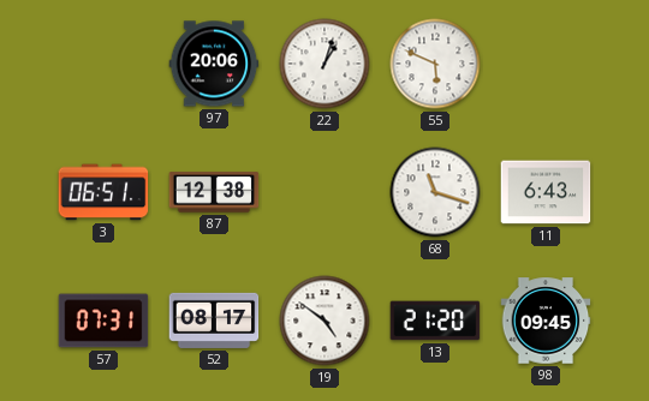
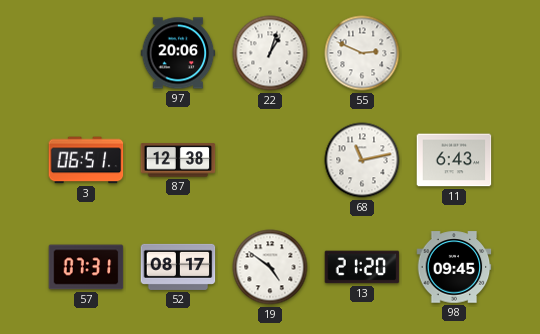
55: 5:49 -> 2:49 (362, 53)
68: 11:18 -> 11:13 (362, 160)
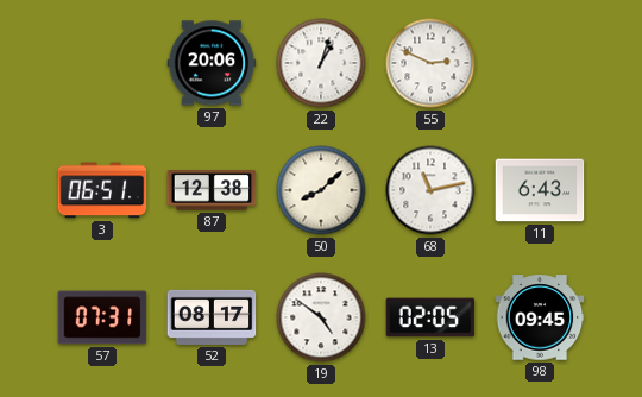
50: none -> 8:08 (321, 190)
13: 21:20 -> 02:05 (430, 317)
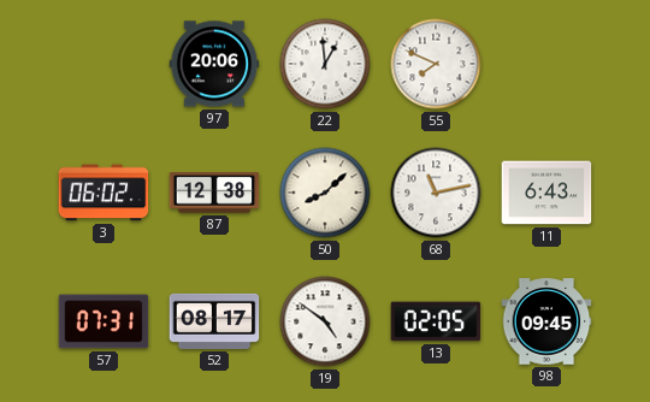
22: 1:03 -> 12:59 (325, 64)
55: 2:49 -> 7:49 (436, 64)
3: 06:51 -> 06:02 (104, 193)
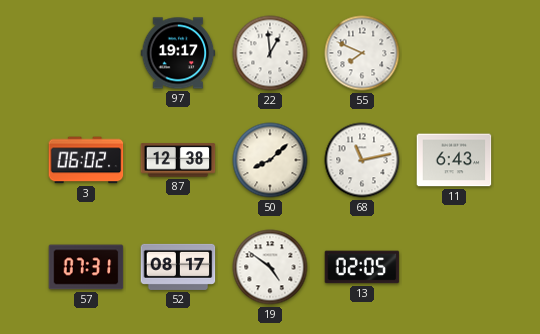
97: 20:06 -> 19:17 (178, 53)
98: 09:45 -> none (546, 321)
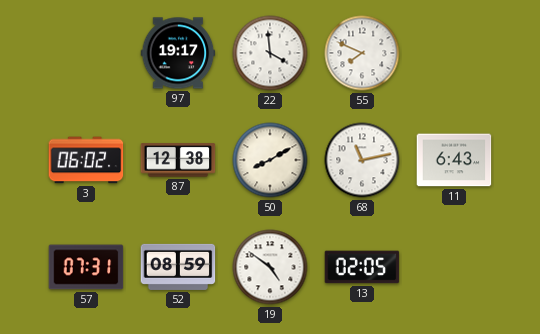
22: 12:59 -> 3:59 (270, 53)
50: 8:08 -> 8:10 (270, 160)
52: 08:17 -> 08:59 (178, 267)
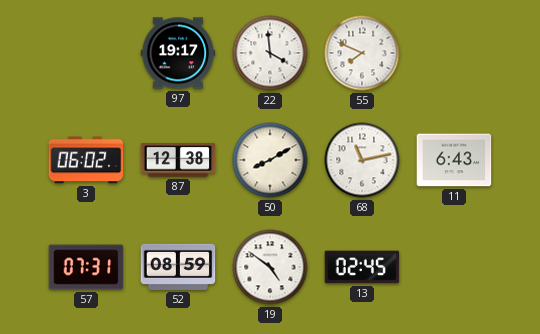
13: 02:05 -> 02:45 (362, 267)
